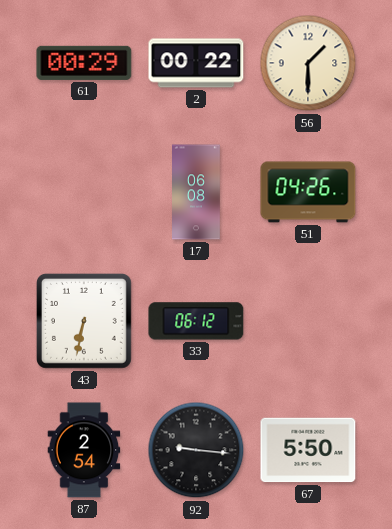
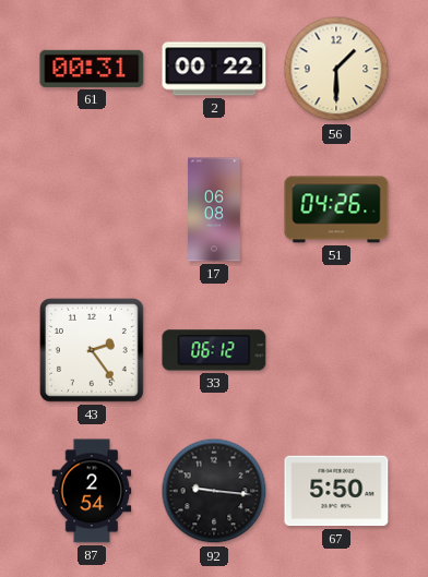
61: 00:29 -> 00:31 (92, 69)
43: 6:32 -> 2:24 (92, 350)
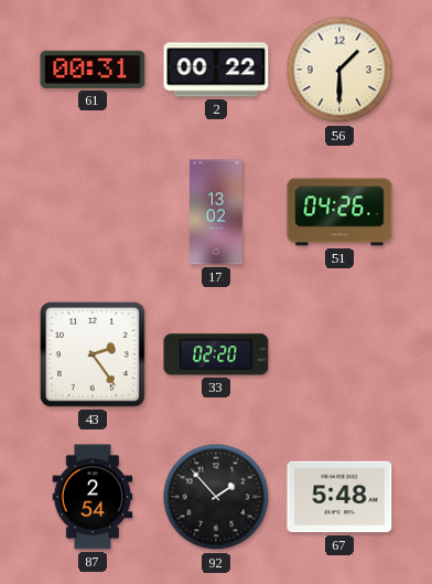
17: 06:08 -> 13:02 (216, 212)
33: 06:12 -> 02:20 (216, 354)
92: 9:16 -> 1:53 (216, 497)
67: 5:50 -> 5:48 (339, 497)
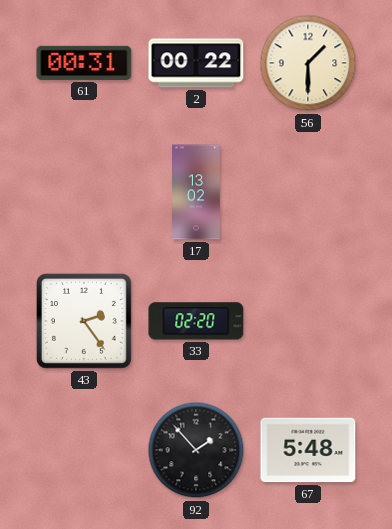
51: 04:26 -> none (339, 212)
87: 2:54 -> none (93, 497)
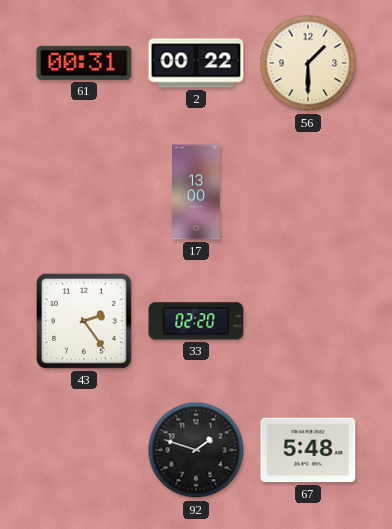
17: 13:02 -> 13:00 (196, 192)
92: 1:53 -> 1:48 (196, 450)
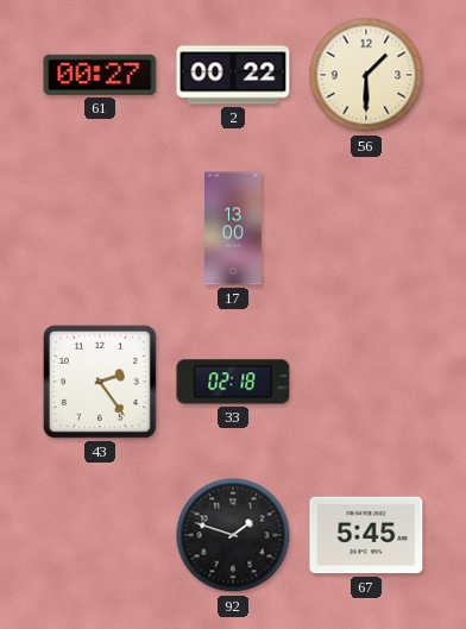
61: 00:31 -> 00:27 (100, 75)
33: 02:20 -> 02:18 (233, 382)
67: 5:48 -> 5:45 (366, 535)
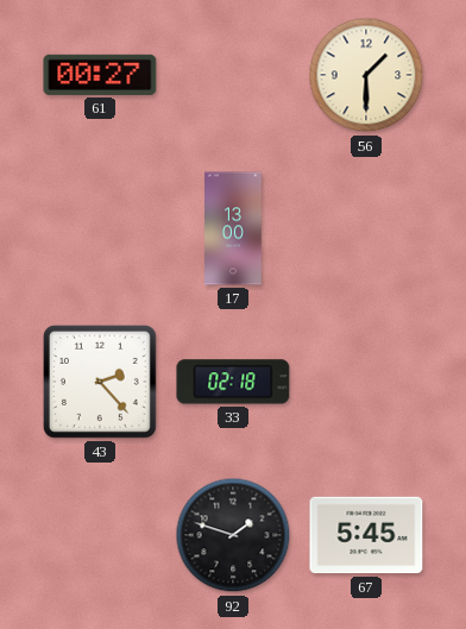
2: 00:22 -> none (233, 75)
43: 2:24 -> 2:23 (100, 382)
